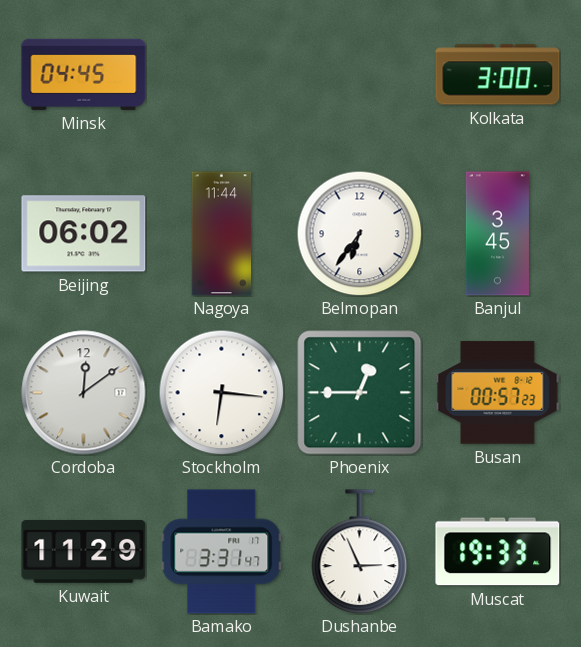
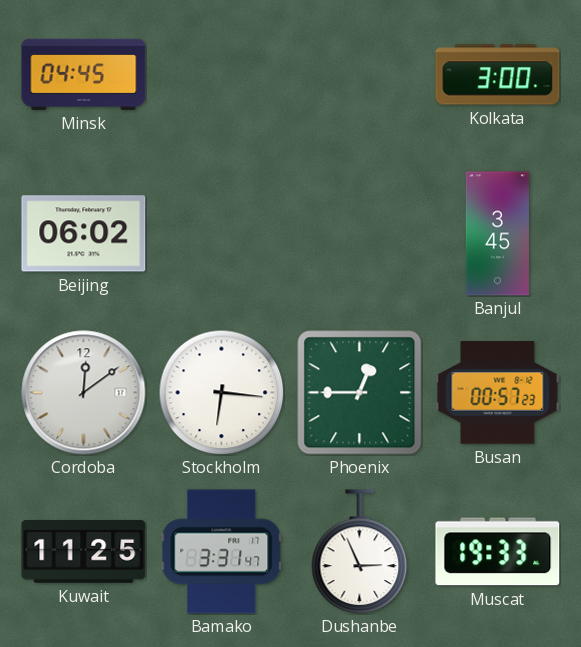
Nagoya: 11:44 -> none (222, 234)
Belmopan: 6:36 -> none (359, 233)
Kuwait: 11:29 -> 11:25 (84, 551)
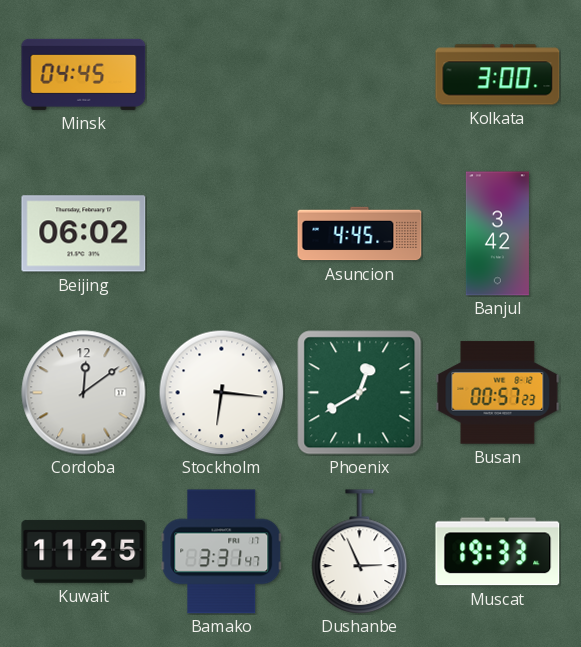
Asuncion: none -> 4:45 (360, 234)
Banjul: 3:45 -> 3:42 (497, 234)
Phoenix: 12:45 -> 12:40 (360, 393)
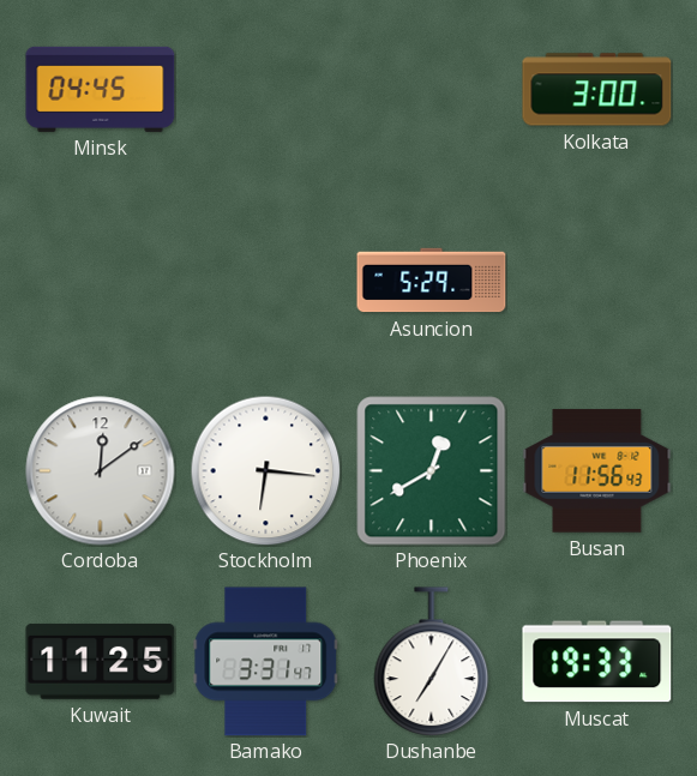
Beijing: 06:02 -> none (84, 234)
Asuncion: 4:45 -> 5:29 (432, 281)
Banjul: 3:42 -> none (497, 234)
Busan: 00:57 -> 11:56 (597, 471)
Dushanbe: 2:56 -> 7:05 (432, 661)
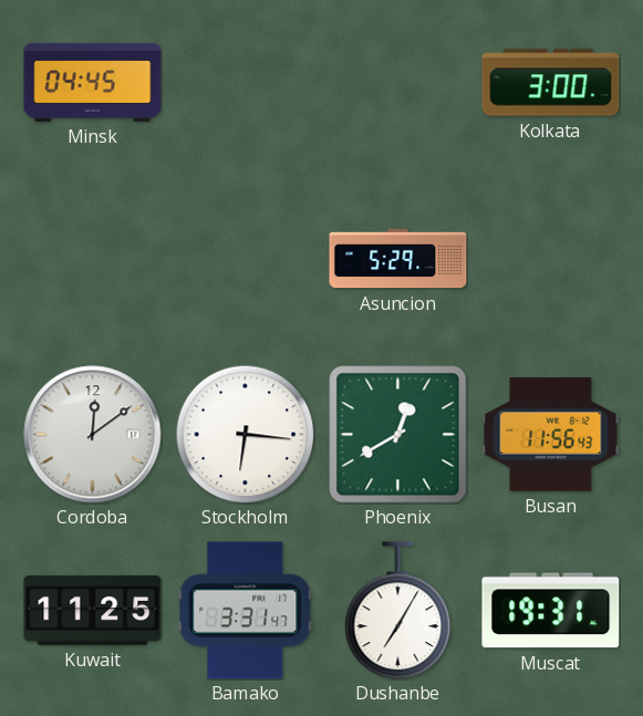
Muscat: 19:33 -> 19:31 (551, 611)
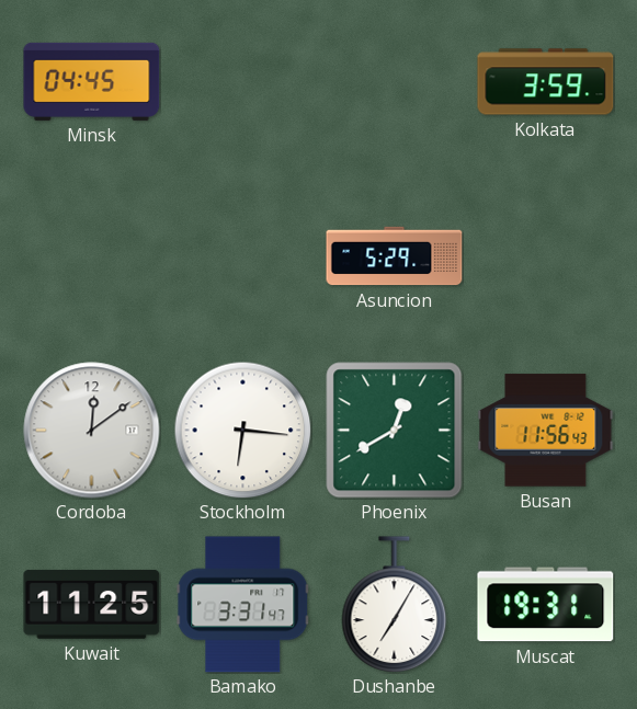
Kolkata: 3:00 -> 3:59 (546, 82)
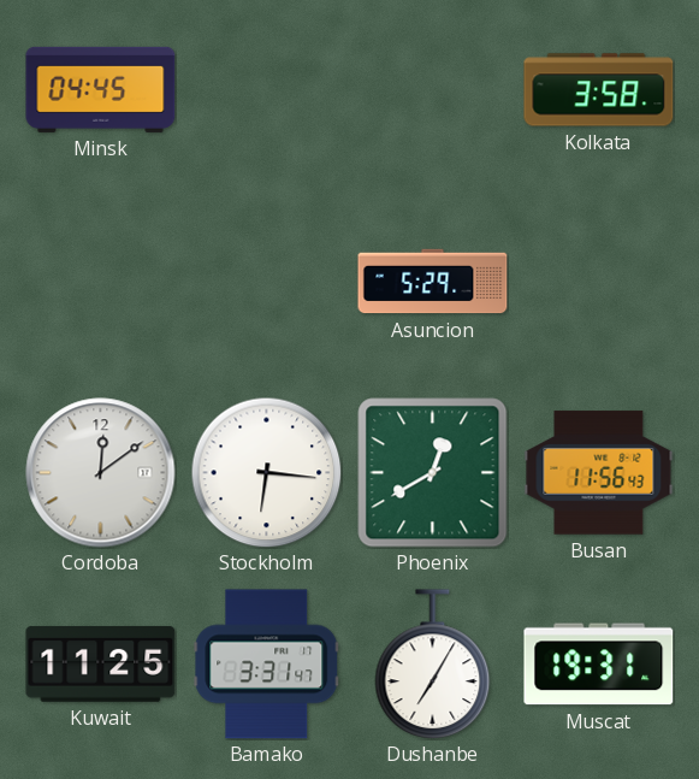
Kolkata: 3:59 -> 3:58 (599, 90)
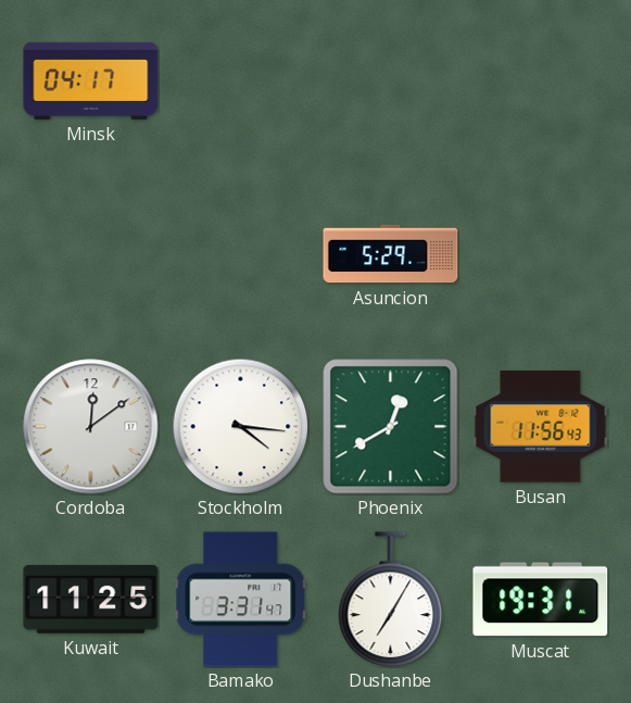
Minsk: 04:45 -> 04:17 (91, 80)
Kolkata: 3:58 -> none (599, 90)
Stockholm: 6:16 -> 4:16 (240, 426)
